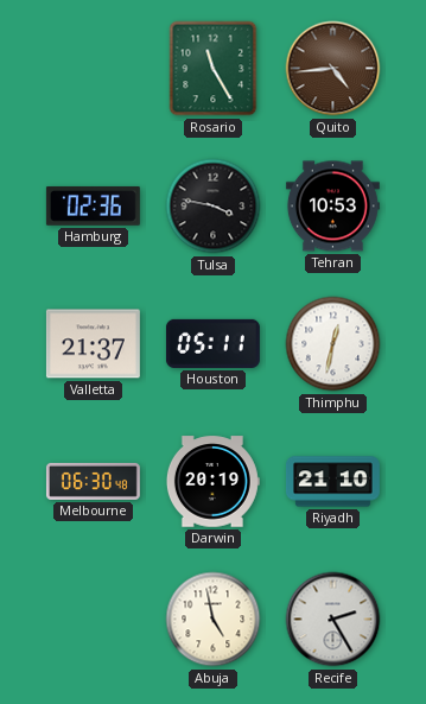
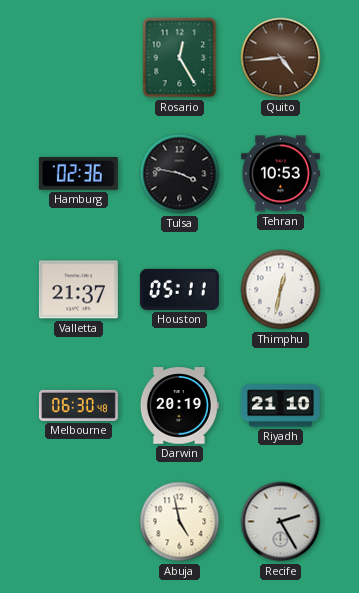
Rosario: 11:25 -> 12:25 (180, 58)
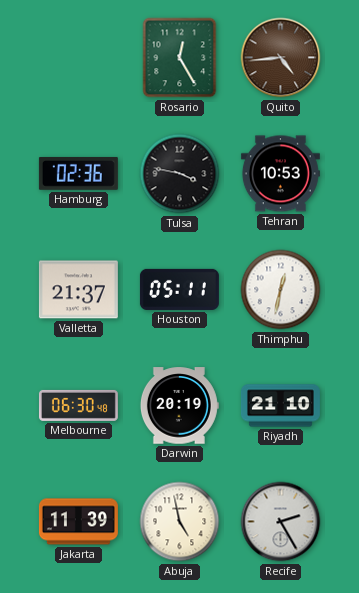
Jakarta: none -> 11:39 (78, 522)
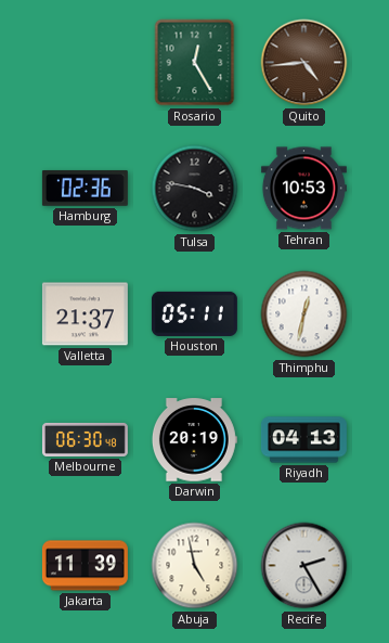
Riyadh: 21:10 -> 04:13 (303, 440)
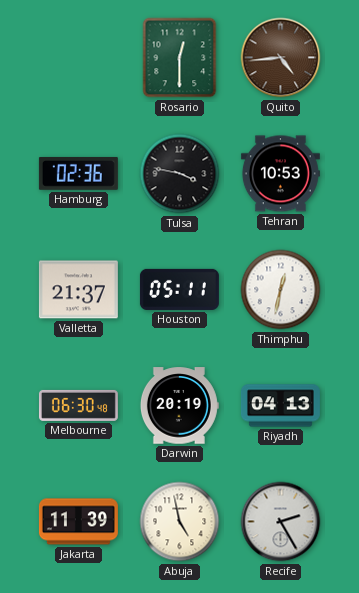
Rosario: 12:25 -> 12:30 (180, 58)
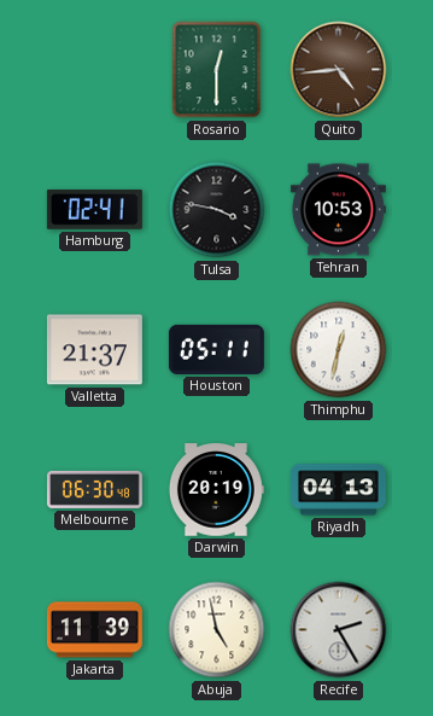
Hamburg: 02:36 -> 02:41 (94, 209)
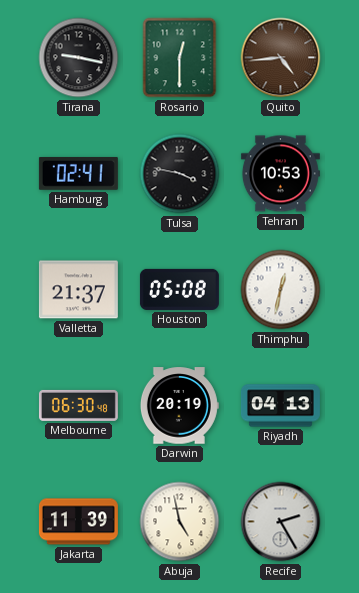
Tirana: none -> 9:17 (79, 58)
Houston: 05:11 -> 05:08 (179, 289)
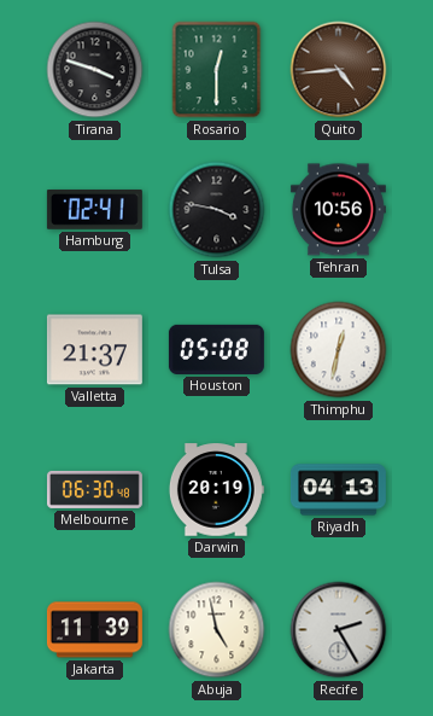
Tirana: 9:17 -> 3:48 (95, 70)
Tehran: 10:53 -> 10:56 (338, 210)
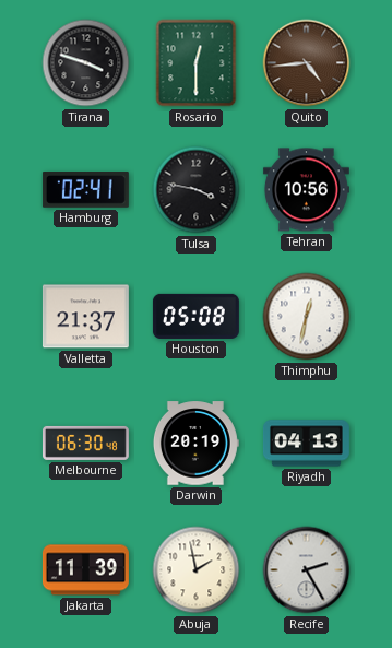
Abuja: 4:58 -> 1:58 (197, 570)
